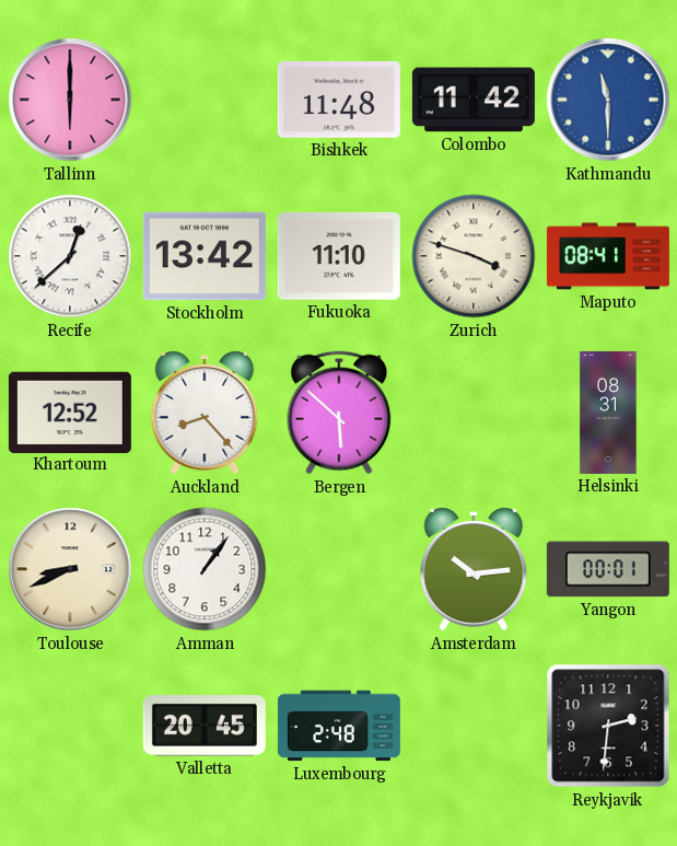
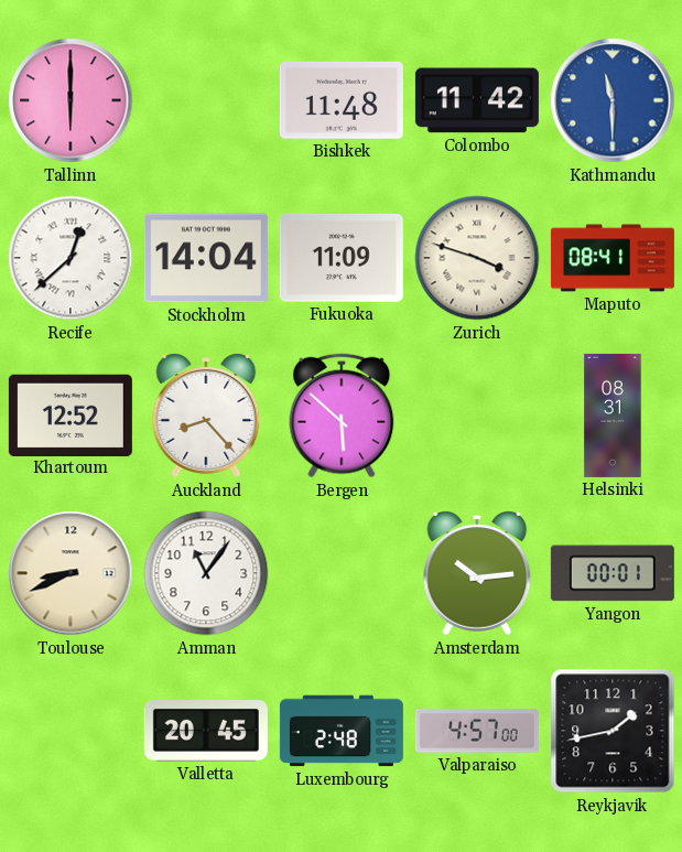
Stockholm: 13:42 -> 14:04 (206, 258)
Fukuoka: 11:10 -> 11:09 (342, 258)
Amman: 1:06 -> 11:06 (206, 573)
Valparaiso: none -> 4:57 (477, 731)
Reykjavik: 2:31 -> 1:43 (613, 731)
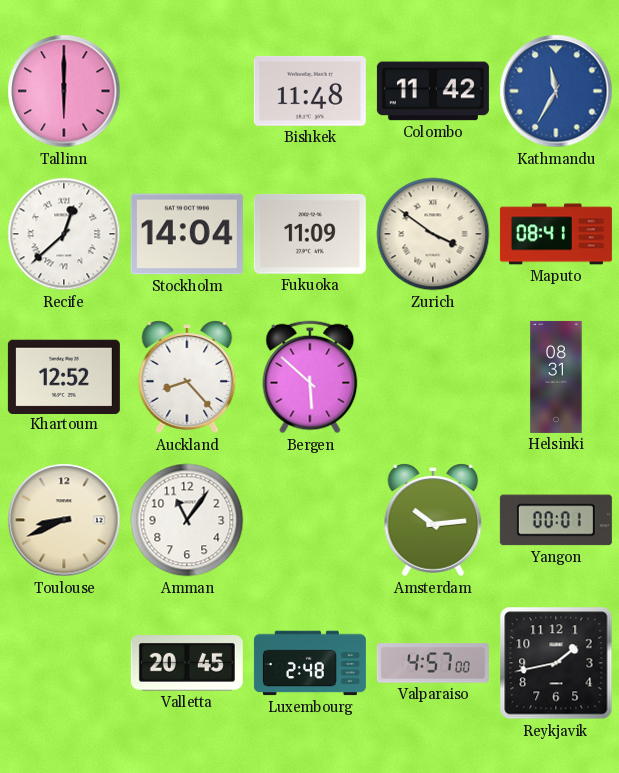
Kathmandu: 11:30 -> 11:35 (556, 91)
Zurich: 3:48 -> 3:51 (433, 234)
